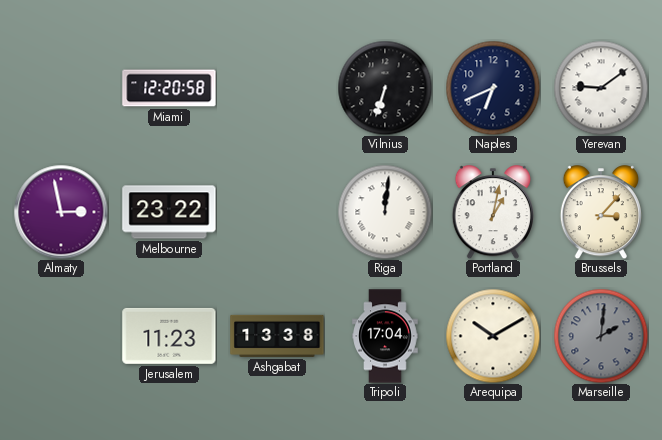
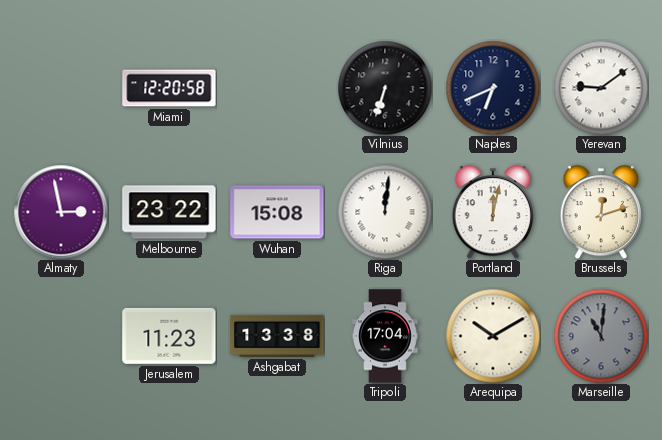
Wuhan: none -> 15:08 (277, 212)
Portland: 1:02 -> 12:02 (493, 212)
Brussels: 3:07 -> 12:12 (601, 212)
Marseille: 2:01 -> 11:01 (601, 336)
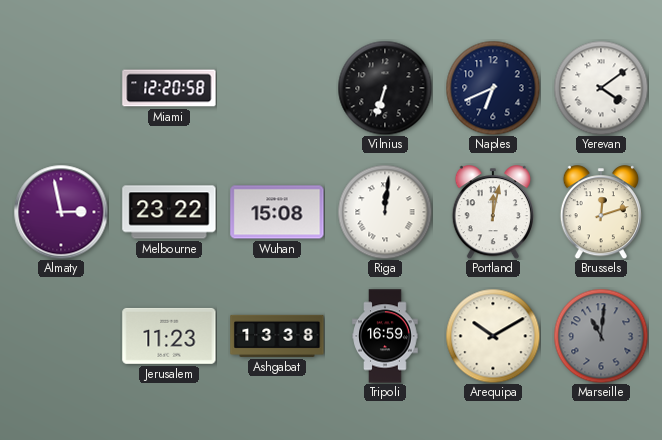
Yerevan: 9:09 -> 4:09 (601, 88)
Tripoli: 17:04 -> 16:59 (385, 336)
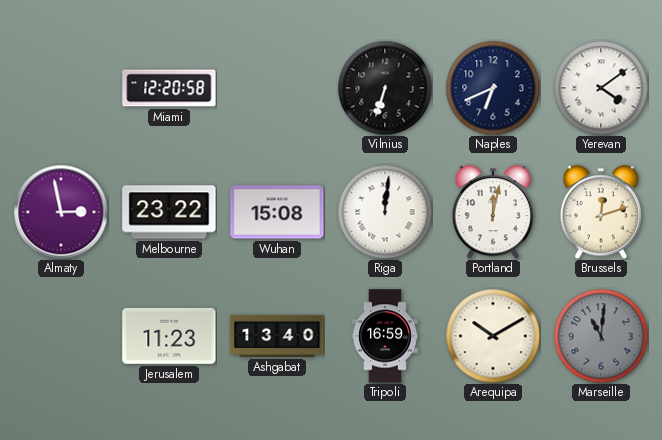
Ashgabat: 13:38 -> 13:40 (277, 336)
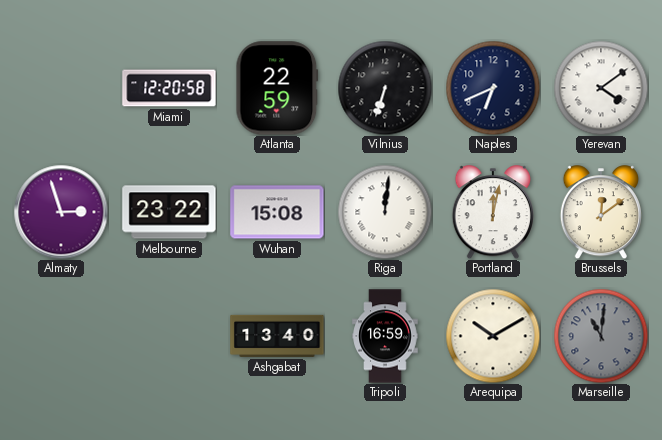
Atlanta: none -> 22:59 (277, 88)
Almaty: 2:58 -> 2:57 (61, 212)
Brussels: 12:12 -> 12:09 (601, 212)
Jerusalem: 11:23 -> none (169, 336)
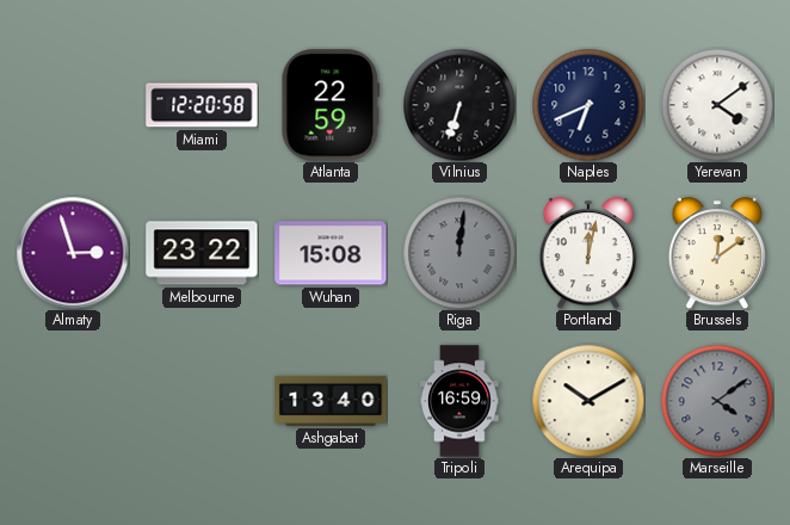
Riga dial: white -> grey (459, 253)
Marseille: 11:01 -> 4:09 (717, 401)
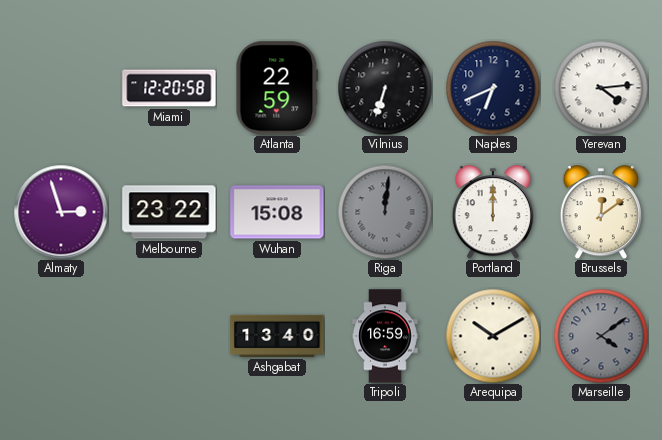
Yerevan: 4:09 -> 4:14 (601, 88)
Portland: 12:02 -> 12:00 (493, 212)
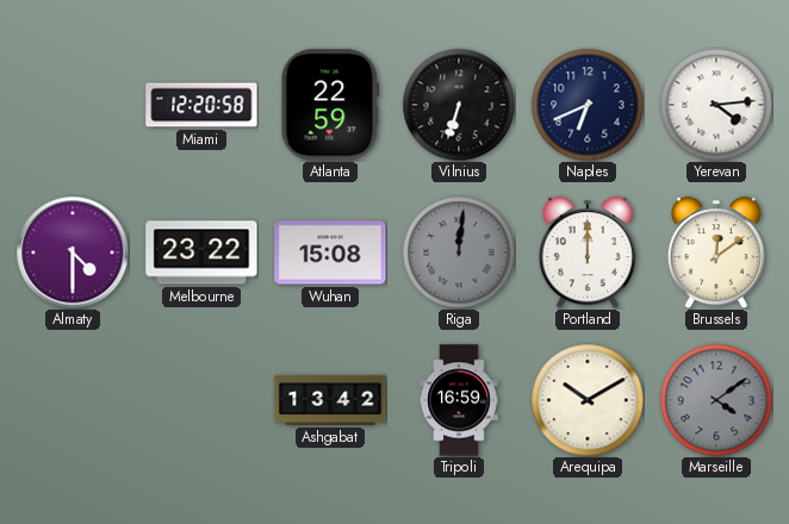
Almaty: 2:57 -> 4:30 (73, 252)
Ashgabat: 13:40 -> 13:42 (330, 400)
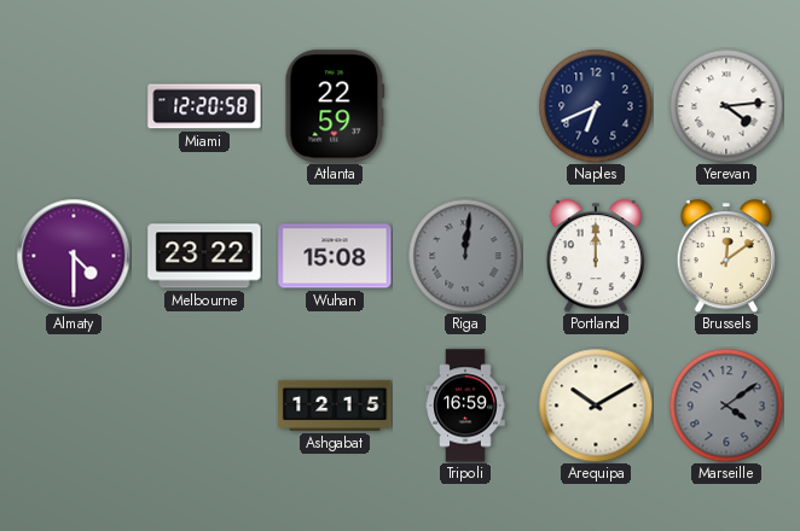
Vilnius: 6:33 -> none (459, 105)
Ashgabat: 13:42 -> 12:15 (335, 405)
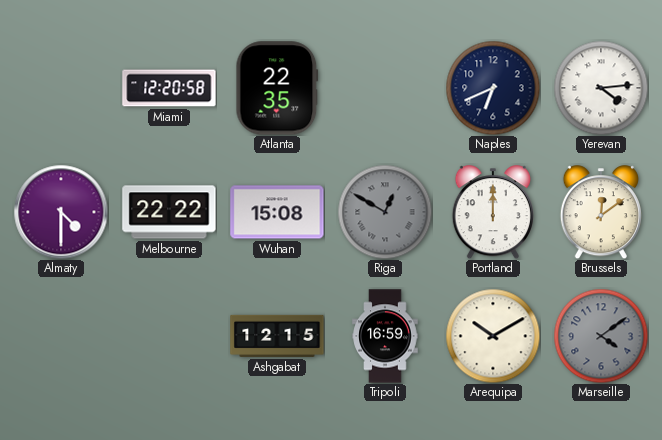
Atlanta: 22:59 -> 22:35 (277, 88)
Melbourne: 23:22 -> 22:22 (169, 212)
Riga: 12:01 -> 12:50 (385, 212)
